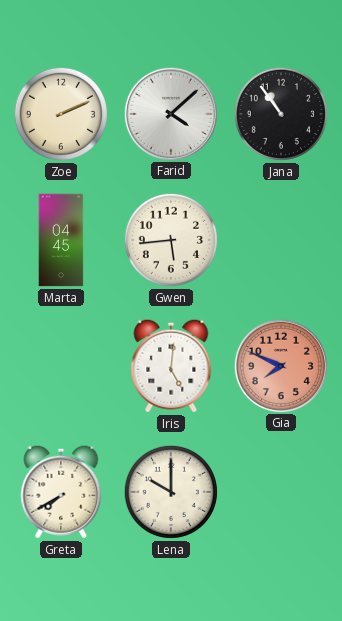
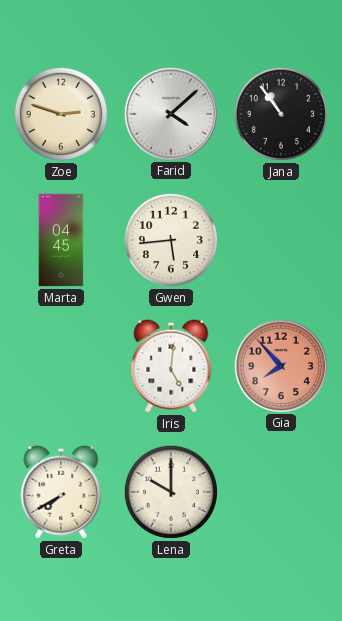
Zoe: 2:11 -> 2:48 (61, 114)
Gia: 7:49 -> 7:53 (280, 365)
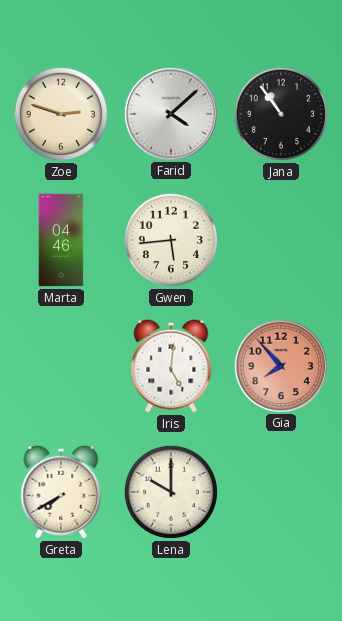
Marta: 04:45 -> 04:46 (61, 240)
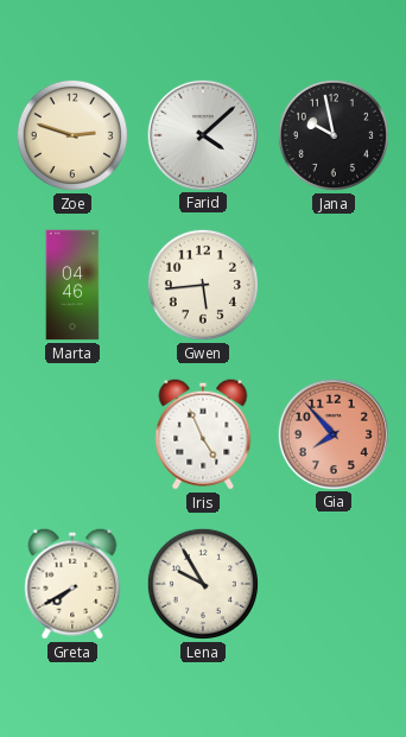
Jana: 10:54 -> 9:58 (334, 135)
Iris: 5:01 -> 4:56 (203, 434)
Lena: 10:00 -> 9:55 (203, 584)
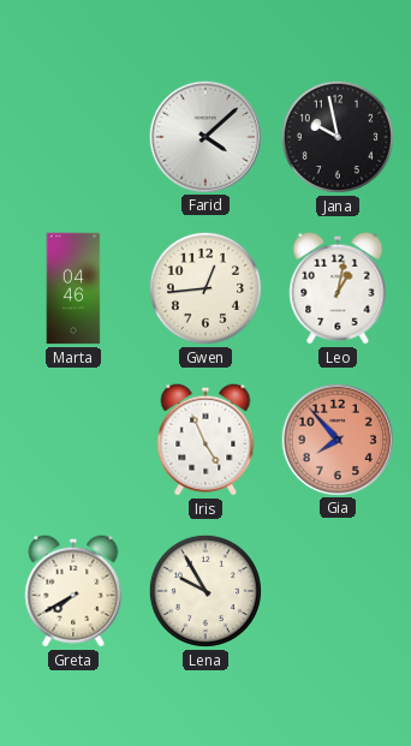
Zoe: 2:48 -> none (72, 135)
Gwen: 5:44 -> 12:44 (205, 288)
Leo: none -> 1:02 (338, 288)
